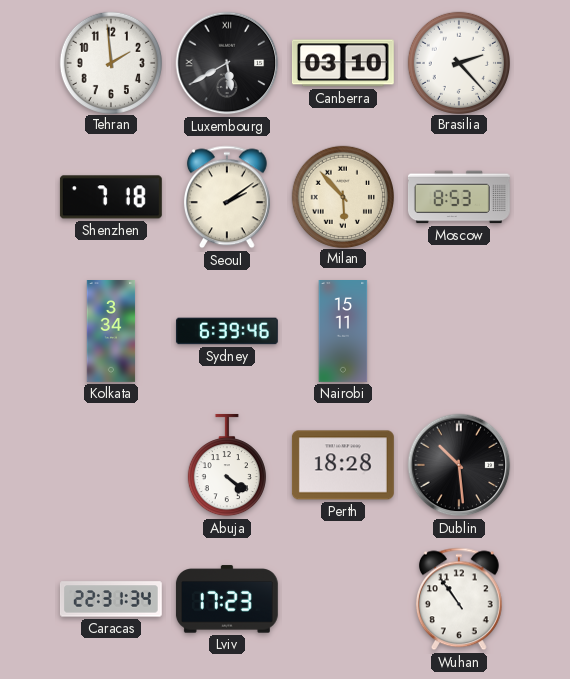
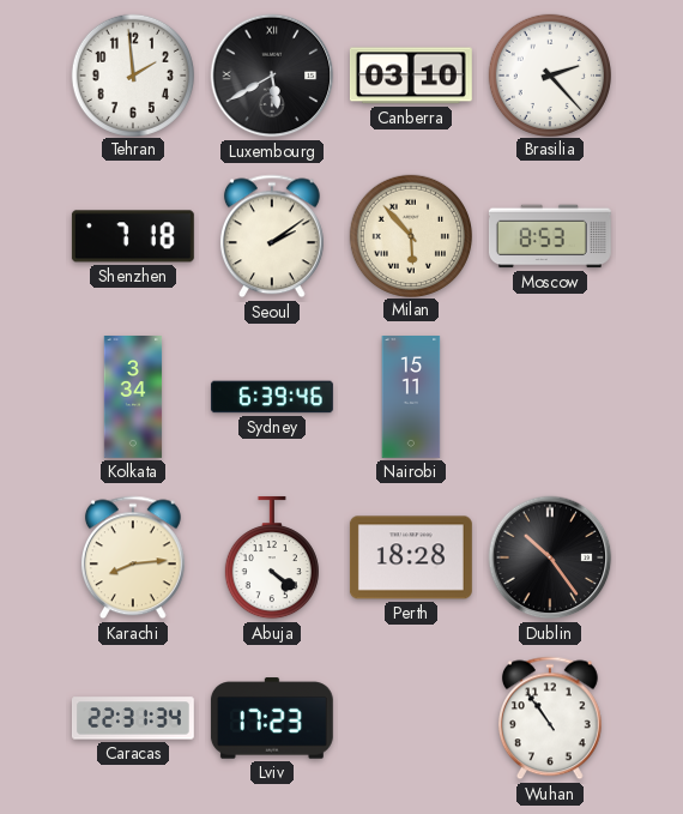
Karachi: none -> 8:14 (133, 557)
Dublin: 10:29 -> 10:24 (550, 557)
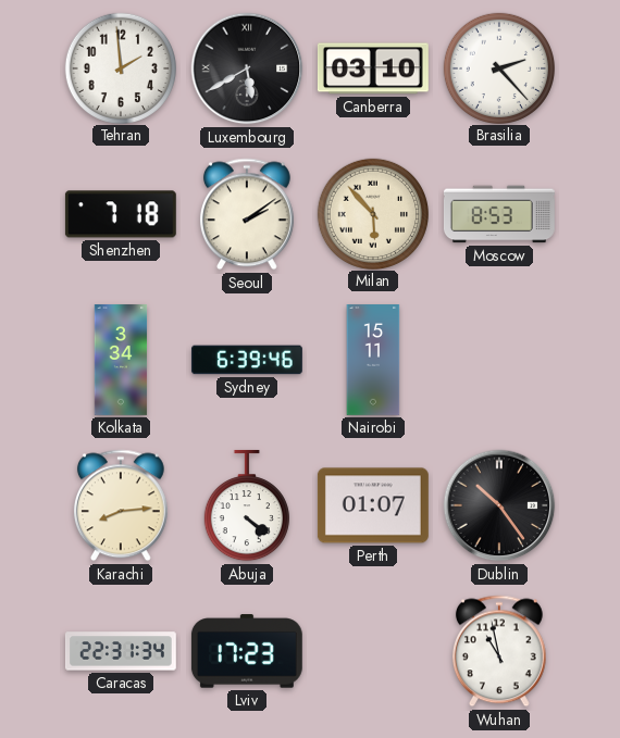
Perth: 18:28 -> 01:07 (373, 505)
Wuhan: 10:54 -> 10:58 (499, 651)
